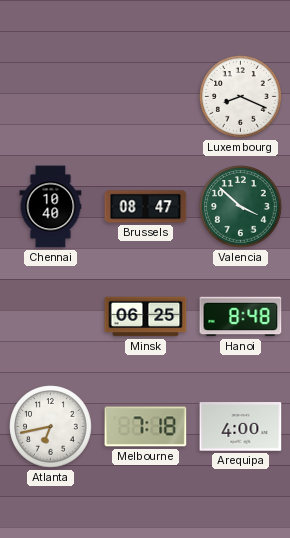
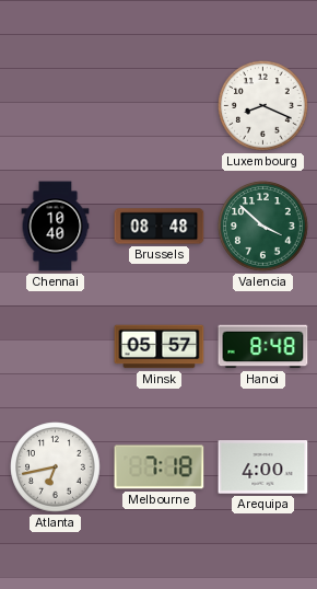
Brussels: 08:47 -> 08:48 (160, 227)
Minsk: 06:25 -> 05:57 (160, 347)
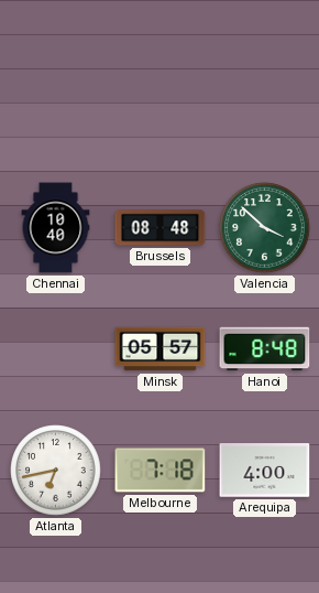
Luxembourg: 8:19 -> none (263, 106)
